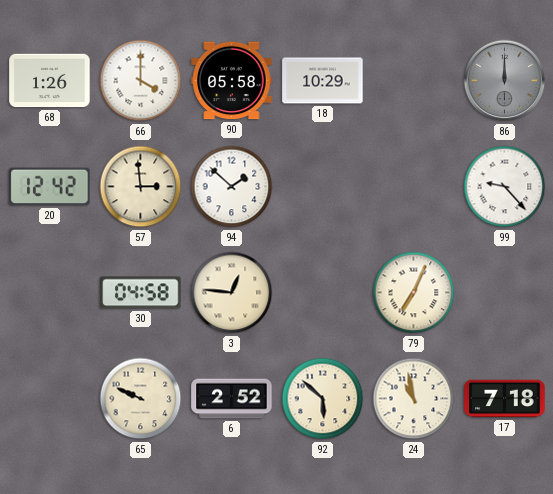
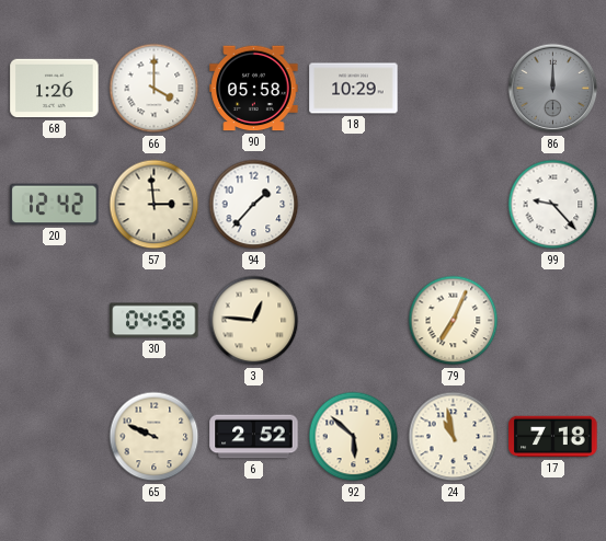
94: 1:52 -> 1:37 (254, 205)
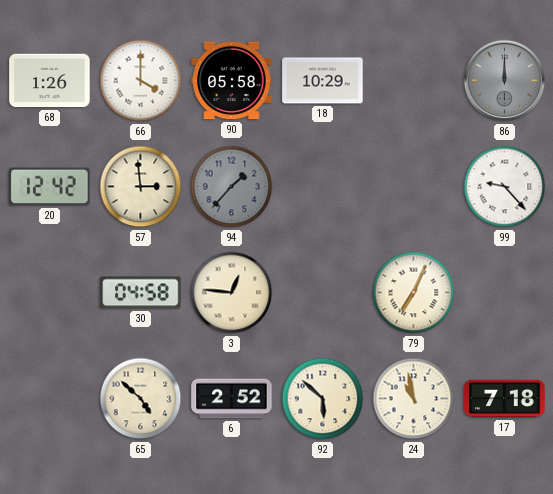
94 dial: white -> grey (232, 187)
65: 9:49 -> 4:52 (141, 399)
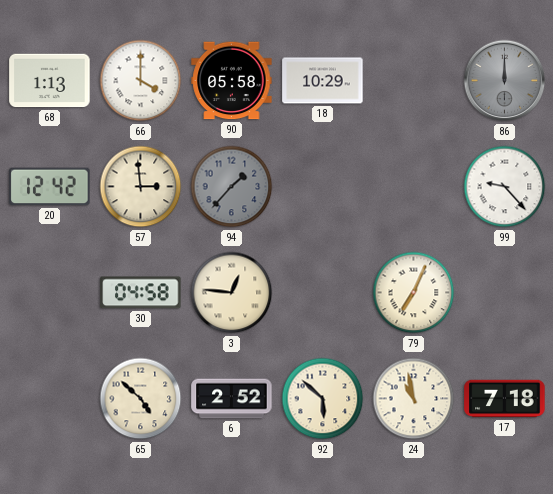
68: 1:26 -> 1:13 (50, 81)
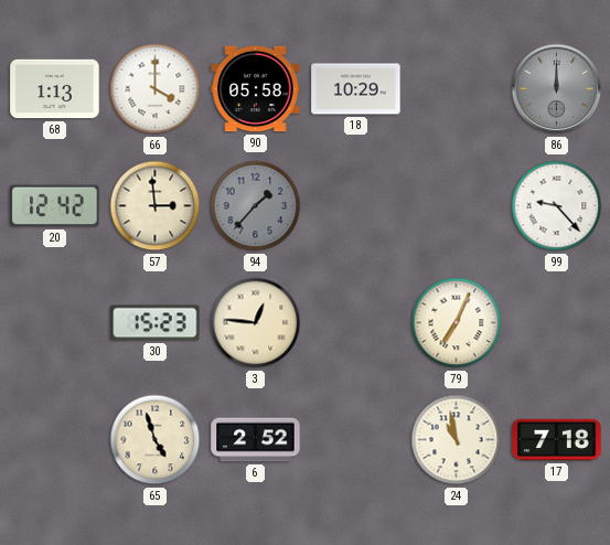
30: 04:58 -> 15:23 (156, 323)
65: 4:52 -> 4:57 (156, 440)
92: 5:52 -> none (323, 399)
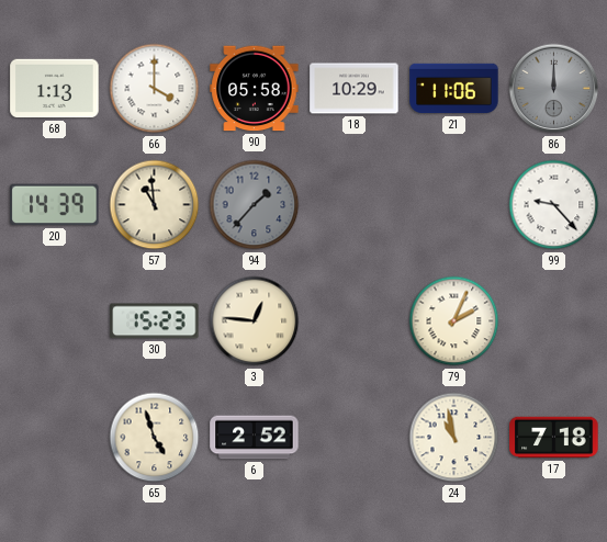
21: none -> 11:06 (454, 89)
20: 12:42 -> 14:39 (55, 205)
57: 2:59 -> 10:59 (155, 205)
79: 7:04 -> 2:04 (454, 321)
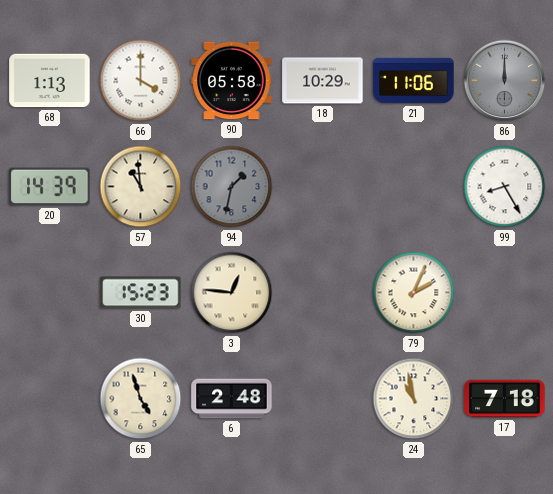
94: 1:37 -> 1:32 (232, 187)
99: 9:23 -> 8:25 (505, 187)
6: 2:52 -> 2:48 (232, 399)
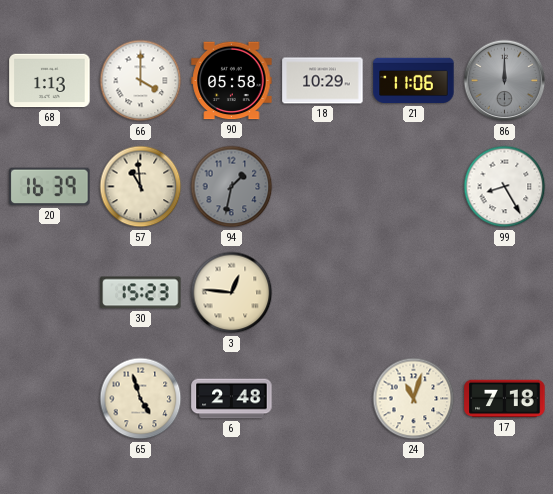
20: 14:39 -> 16:39 (50, 187)
79: 2:04 -> none (414, 293)
24: 10:58 -> 11:03 (414, 399)
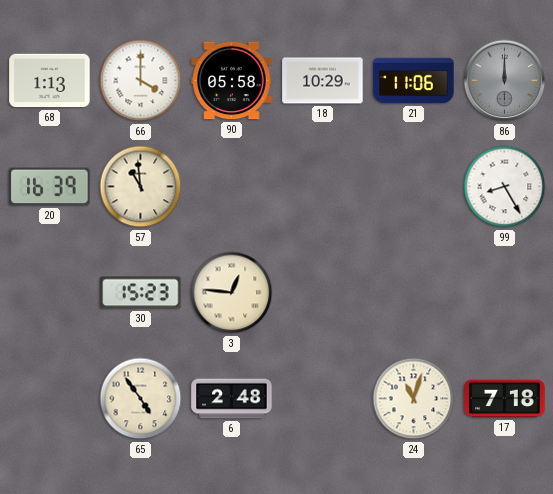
94: 1:32 -> none (232, 187)
65: 4:57 -> 4:54 (141, 399)
